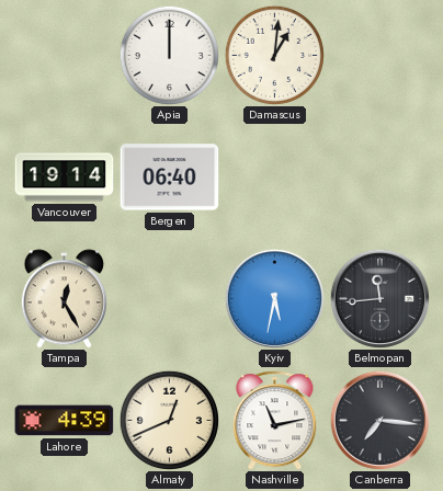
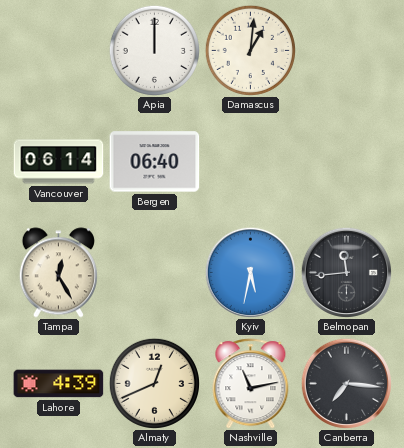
Vancouver: 19:14 -> 06:14 (59, 162)
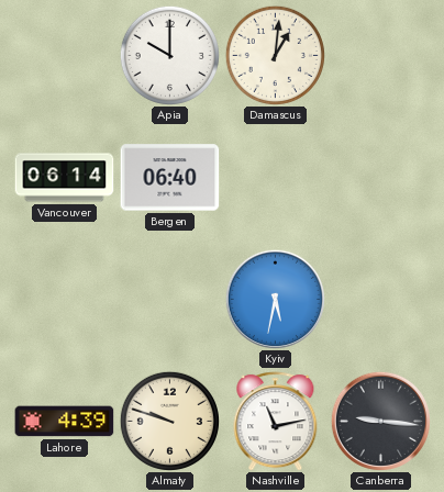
Apia: 12:00 -> 10:00 (169, 55)
Tampa: 12:25 -> none (58, 273)
Belmopan: 11:44 -> none (346, 272)
Almaty: 12:41 -> 9:48 (169, 421)
Canberra: 7:16 -> 9:16 (380, 421)
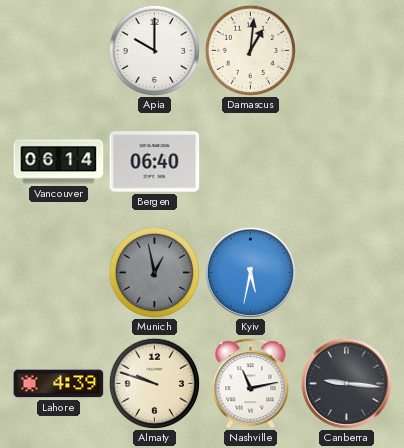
Munich: none -> 12:58 (154, 272)
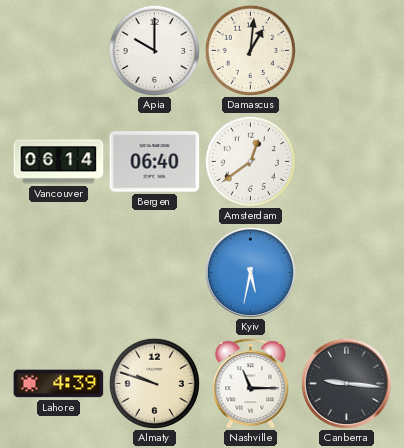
Amsterdam: none -> 12:39 (250, 161)
Munich: 12:58 -> none (154, 272)
Nashville: 11:13 -> 11:15 (251, 384)
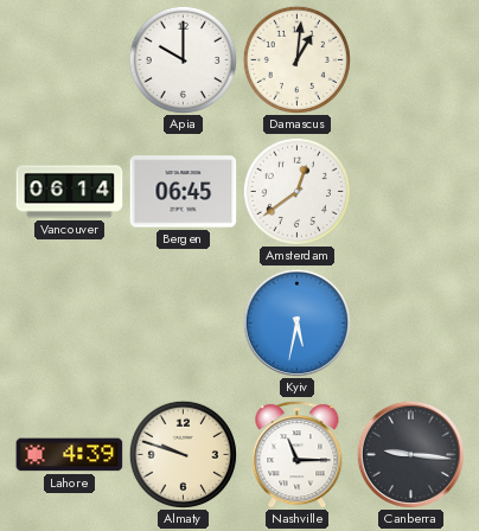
Bergen: 06:40 -> 06:45 (184, 192)
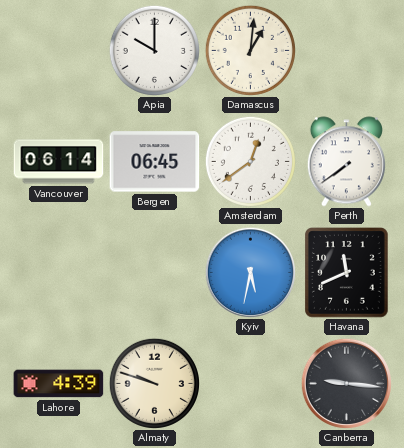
Perth: none -> 7:39 (346, 162)
Havana: none -> 11:41 (347, 273)
Nashville: 11:15 -> none (298, 455)
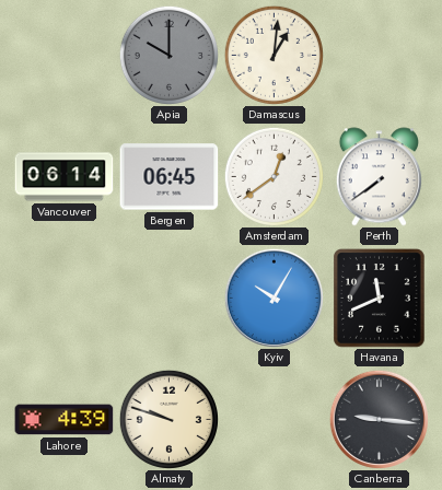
Apia dial: white -> grey (168, 55)
Kyiv: 5:32 -> 10:05 (274, 297)
